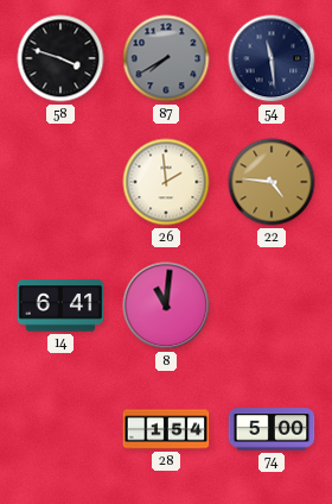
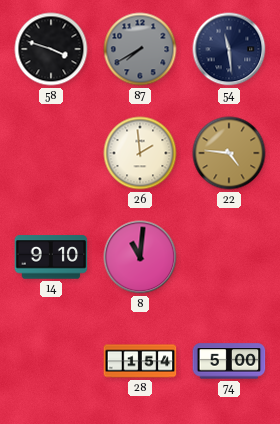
14: 6:41 -> 9:10 (51, 257)
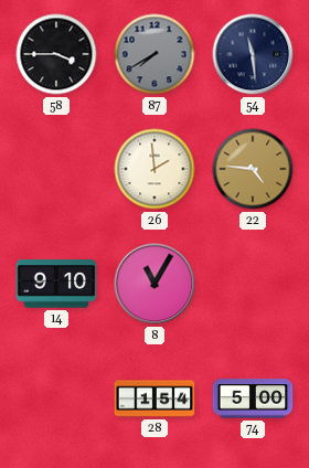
58: 3:48 -> 3:45 (56, 54)
8: 11:01 -> 11:05 (154, 284)
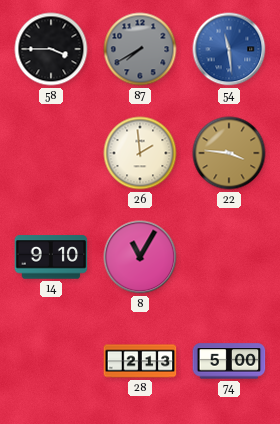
54 dial: navy -> blue (229, 49)
22: 4:46 -> 3:46 (229, 153)
28: 1:54 -> 2:13 (140, 361)
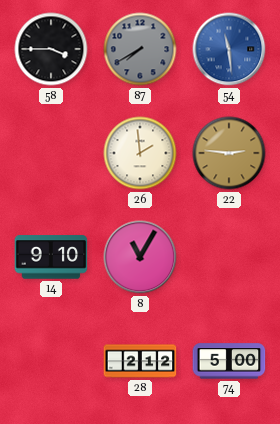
22: 3:46 -> 2:46 (229, 153)
28: 2:13 -> 2:12 (140, 361)
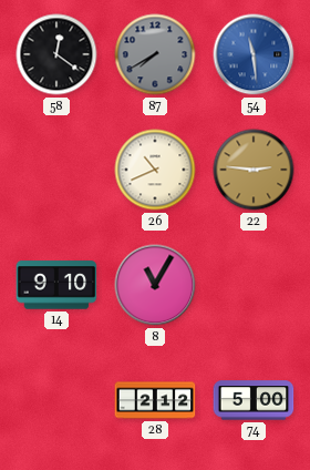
58: 3:45 -> 12:21 (56, 54)
26: 1:59 -> 10:41 (155, 170)
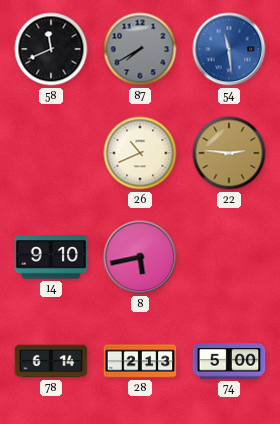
58: 12:21 -> 11:41 (51, 49)
8: 11:05 -> 5:43 (140, 257)
78: none -> 6:14 (51, 361)
28: 2:12 -> 2:13 (140, 361)
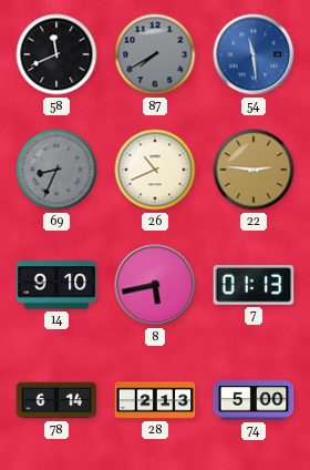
69: none -> 8:34 (56, 170)
7: none -> 01:13 (254, 285)
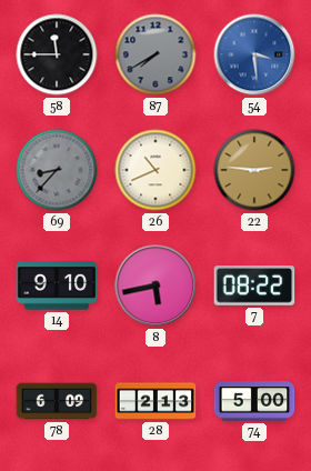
58: 11:41 -> 11:45 (57, 54)
54: 11:29 -> 3:29 (254, 54)
69: 8:34 -> 8:37 (57, 170)
7: 01:13 -> 08:22 (254, 285)
78: 6:14 -> 6:09 (57, 401)
